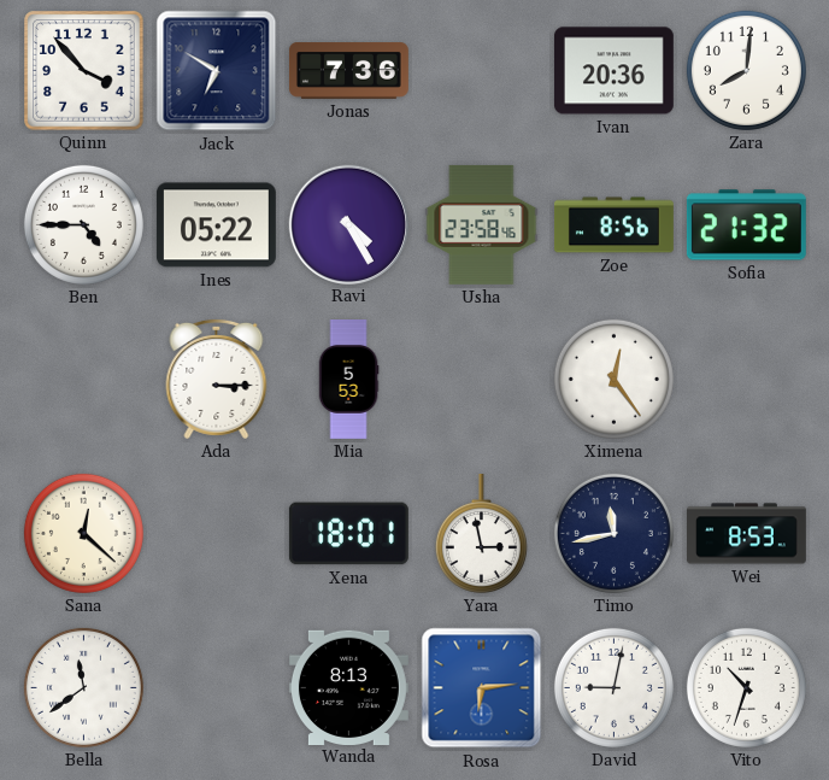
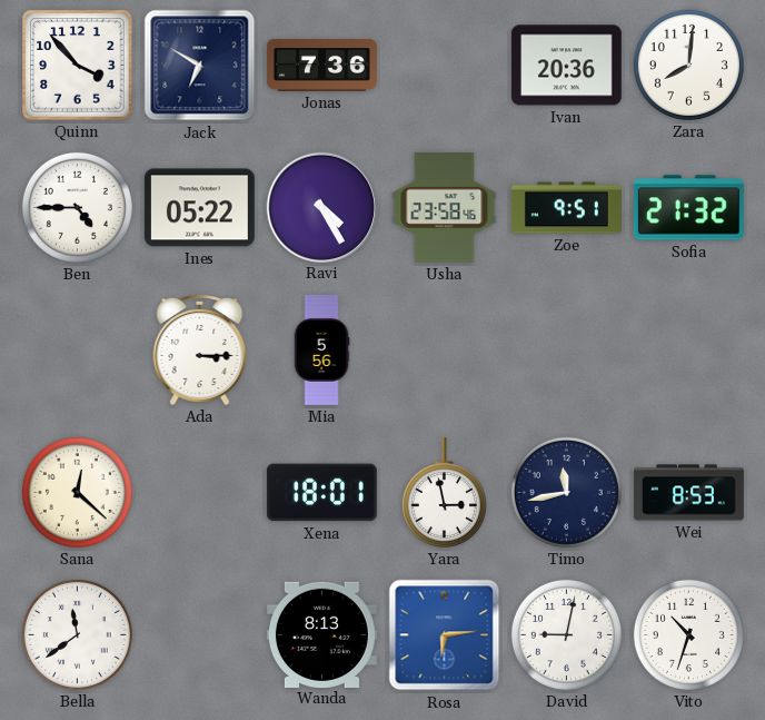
Zoe: 8:56 -> 9:51 (566, 208)
Mia: 5:53 -> 5:56 (321, 351)
Ximena: 12:24 -> none (613, 379)
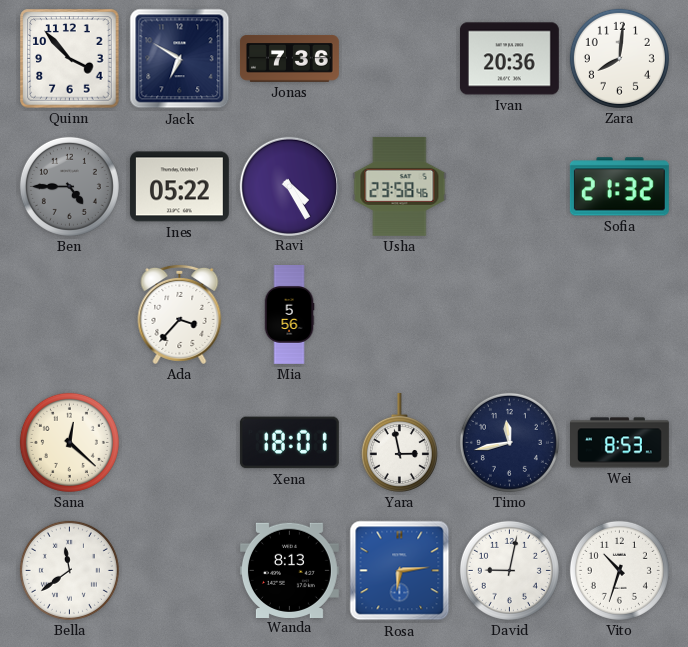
Ben dial: white -> grey (69, 186)
Zoe: 9:51 -> none (566, 208)
Ada: 3:15 -> 3:37 (180, 314)
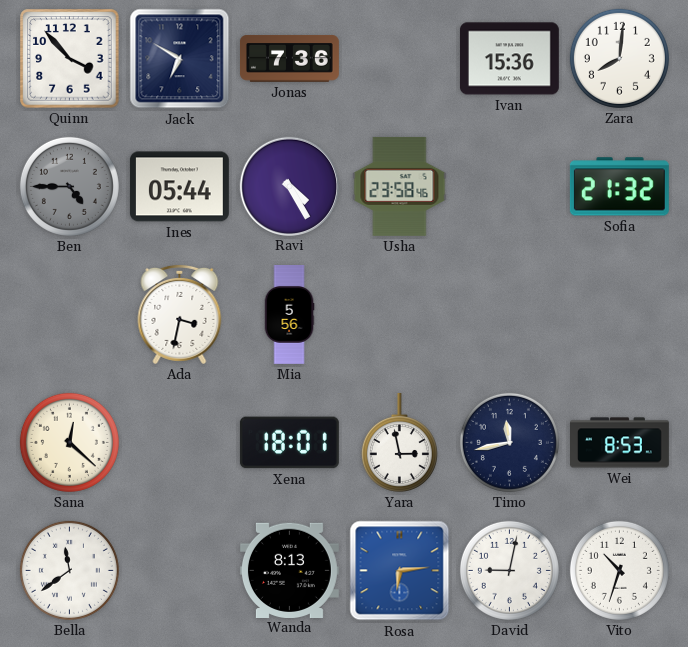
Ivan: 20:36 -> 15:36 (509, 59)
Ines: 05:22 -> 05:44 (179, 187)
Ada: 3:37 -> 3:32 (180, 314)
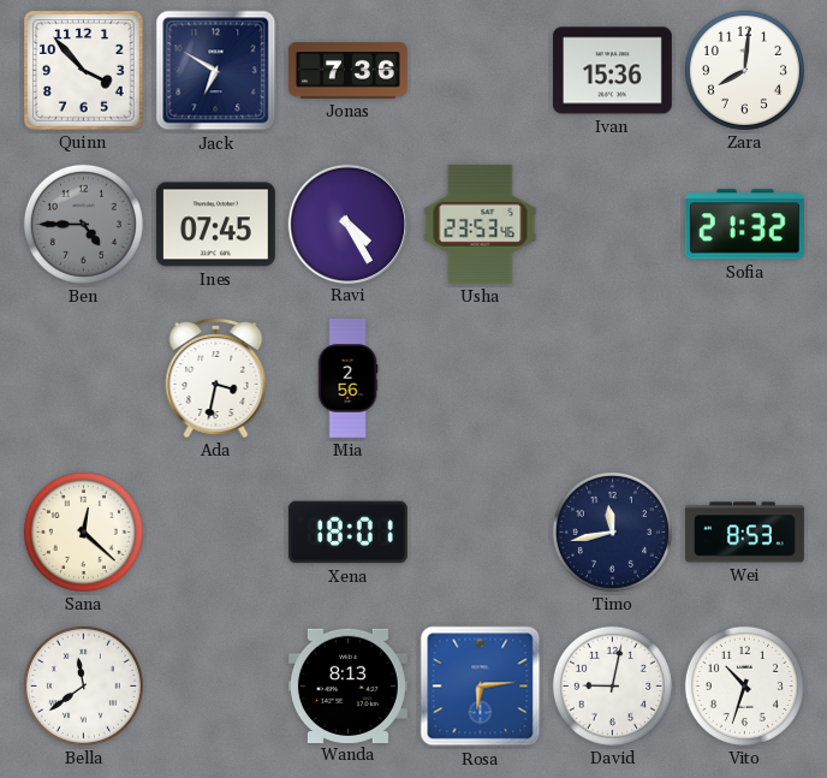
Ines: 05:44 -> 07:45 (215, 225)
Usha: 23:58 -> 23:53 (481, 224)
Mia: 5:56 -> 2:56 (347, 379)
Yara: 2:58 -> none (399, 442)
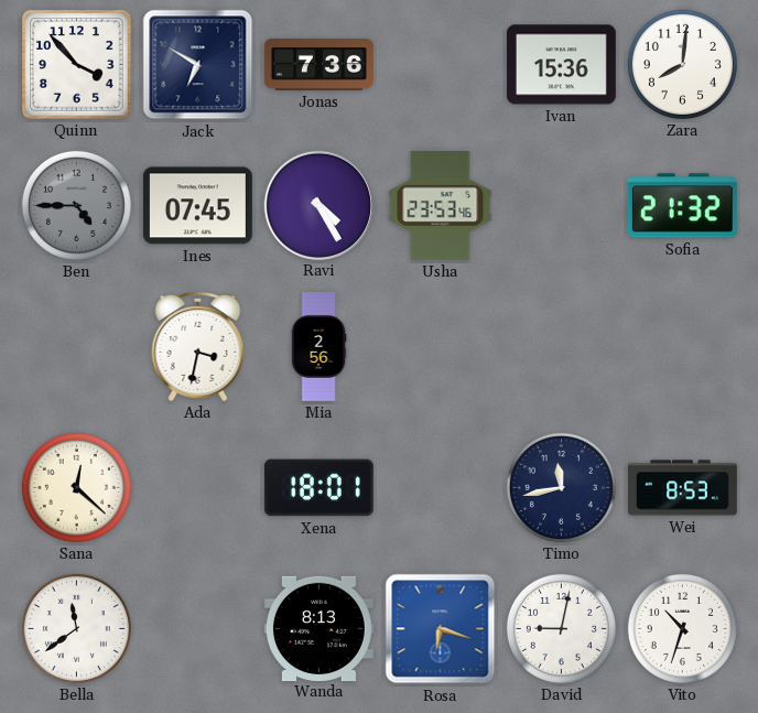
Rosa: 6:14 -> 6:18 (441, 629)
